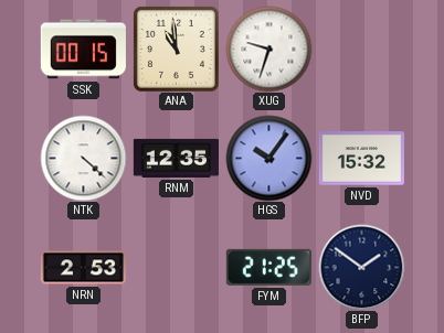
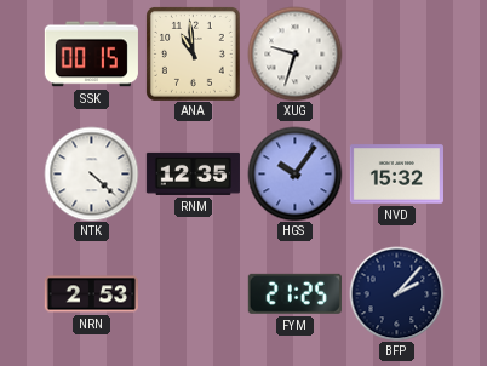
BFP: 1:51 -> 2:07 (396, 293)
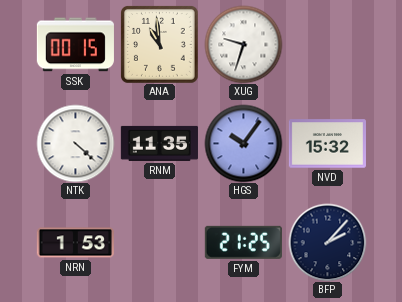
RNM: 12:35 -> 11:35 (159, 143)
NRN: 2:53 -> 1:53 (75, 243)
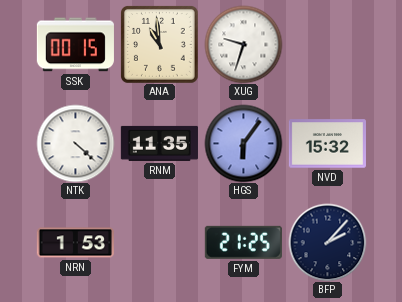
HGS: 10:06 -> 6:06 (243, 143)
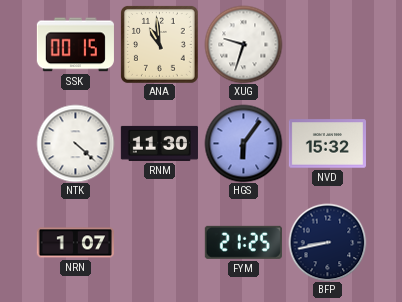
RNM: 11:35 -> 11:30 (159, 143)
NRN: 1:53 -> 1:07 (75, 243)
BFP: 2:07 -> 8:43 (327, 242)
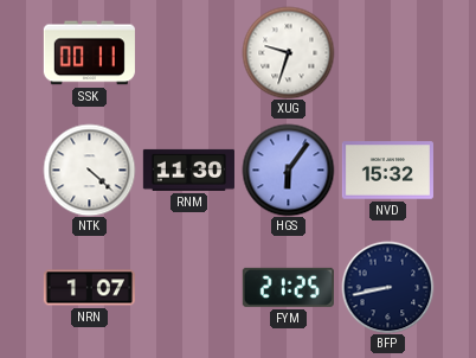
SSK: 00:15 -> 00:11 (89, 53)
ANA: 10:59 -> none (159, 44)
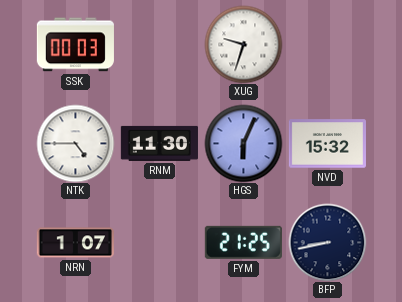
SSK: 00:11 -> 00:03 (75, 45)
NTK: 4:22 -> 4:45 (75, 143)
HGS: 6:06 -> 6:04 (243, 143)
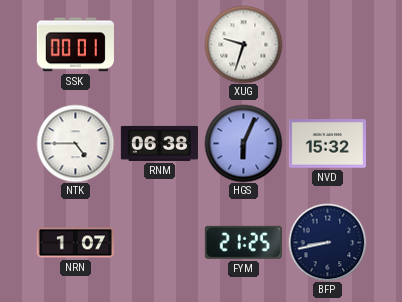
SSK: 00:03 -> 00:01 (75, 45)
RNM: 11:30 -> 06:38 (159, 143)
